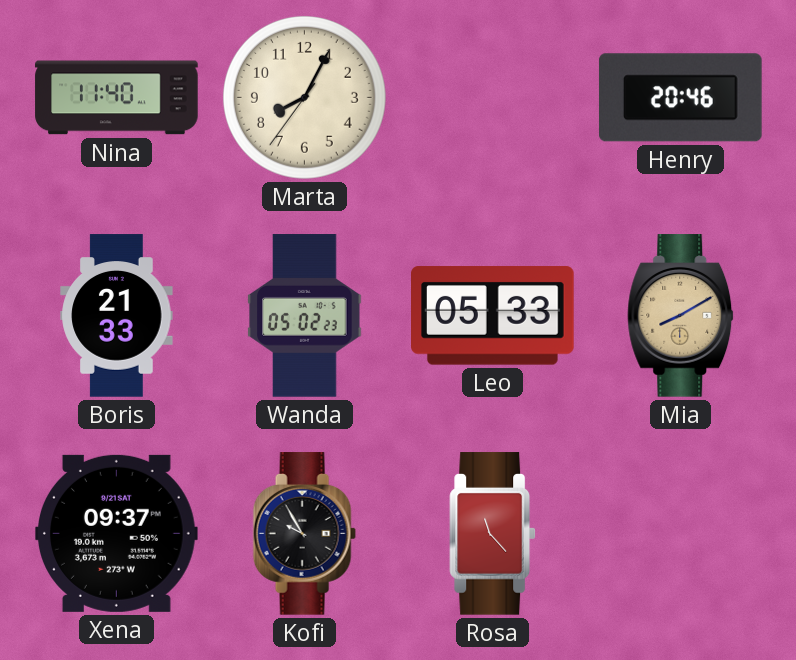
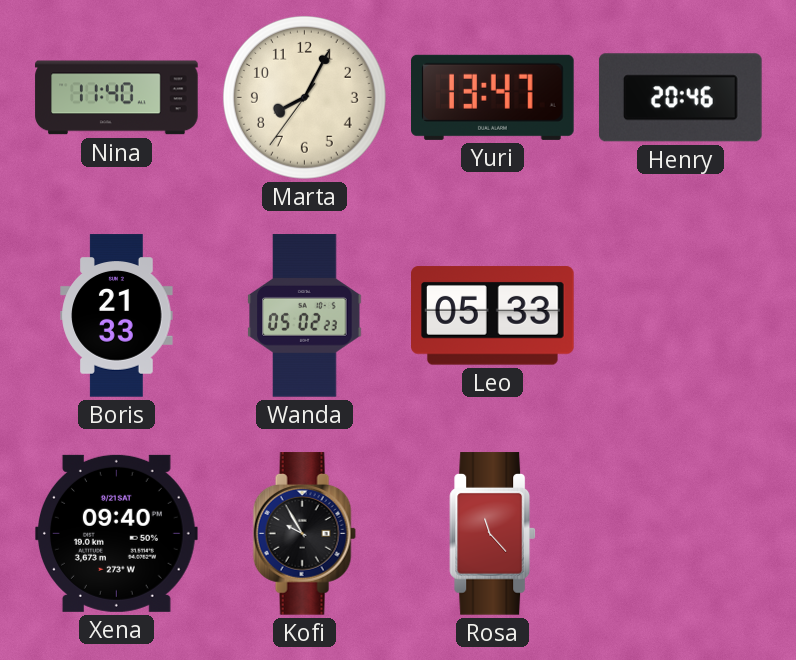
Yuri: none -> 13:47 (493, 97)
Mia: 8:10 -> none (681, 316)
Xena: 09:37 -> 09:40 (117, 533)
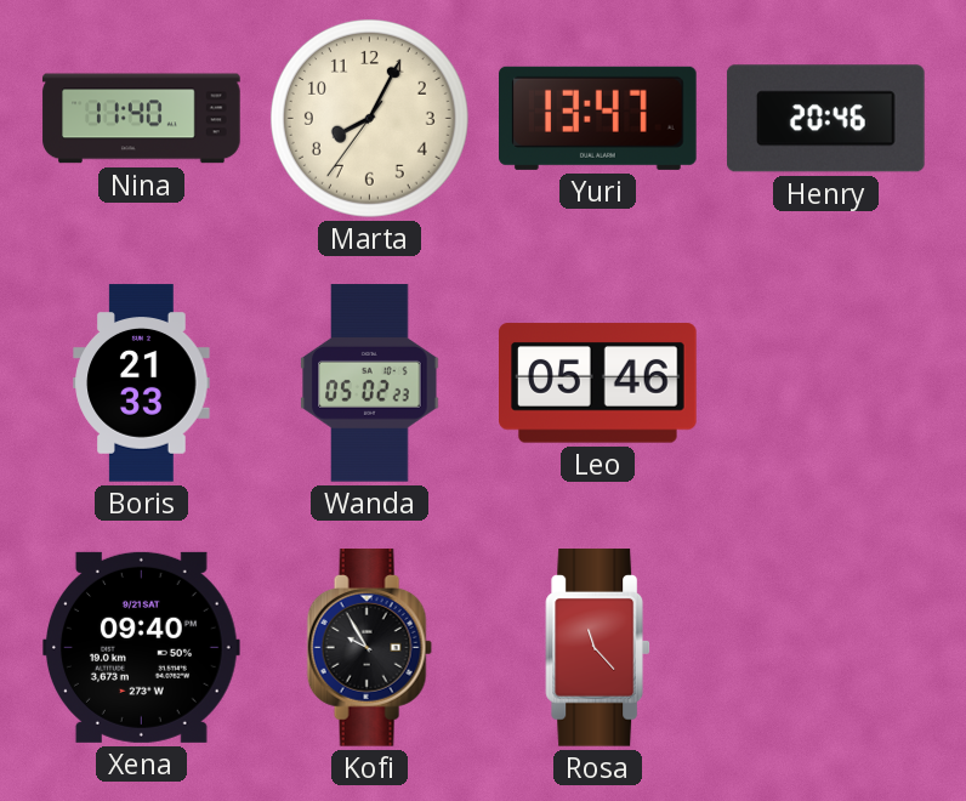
Leo: 05:33 -> 05:46 (598, 384)
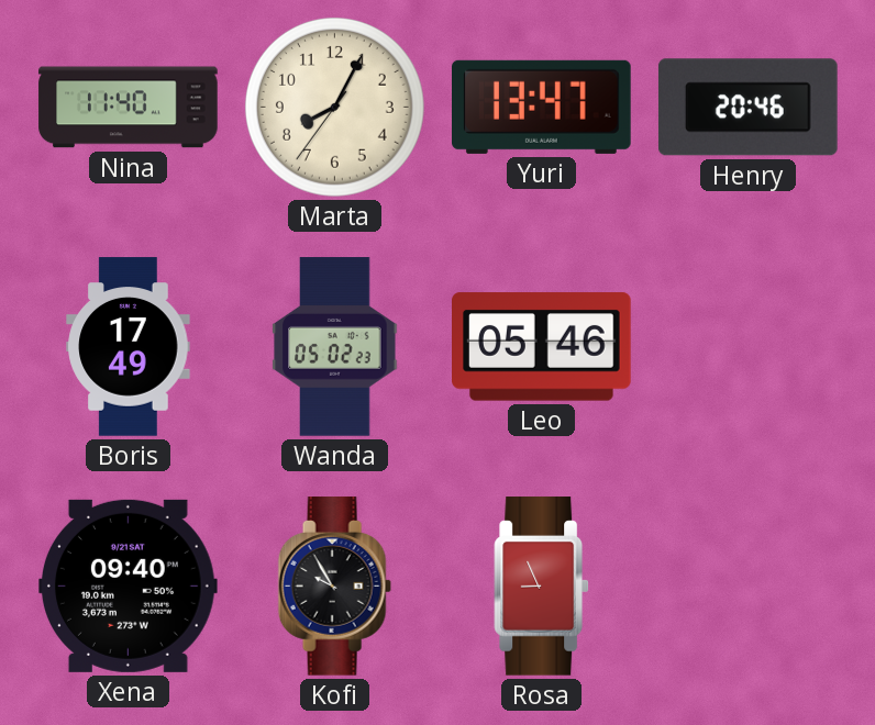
Boris: 21:33 -> 17:49 (129, 347)
Rosa: 11:23 -> 8:56 (542, 587)
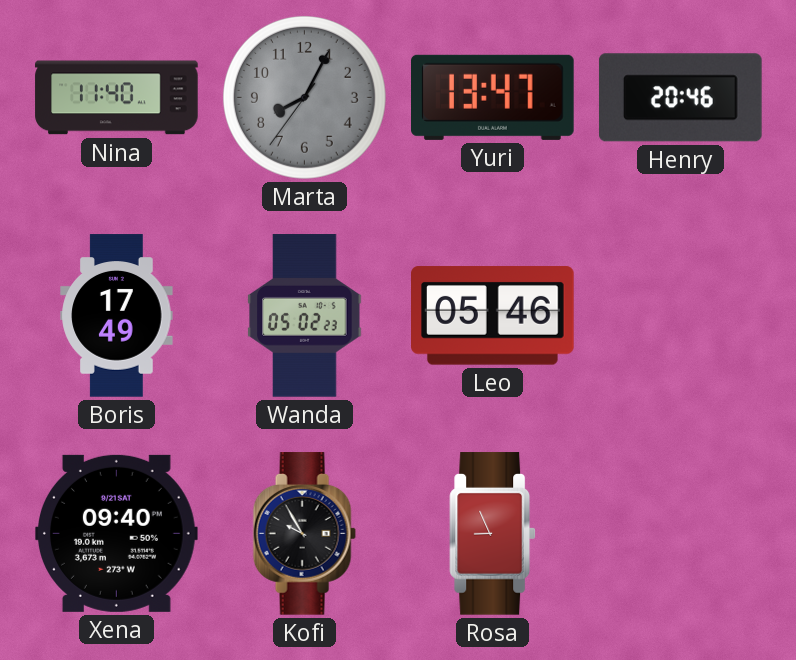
Marta dial: cream -> grey (304, 97)
